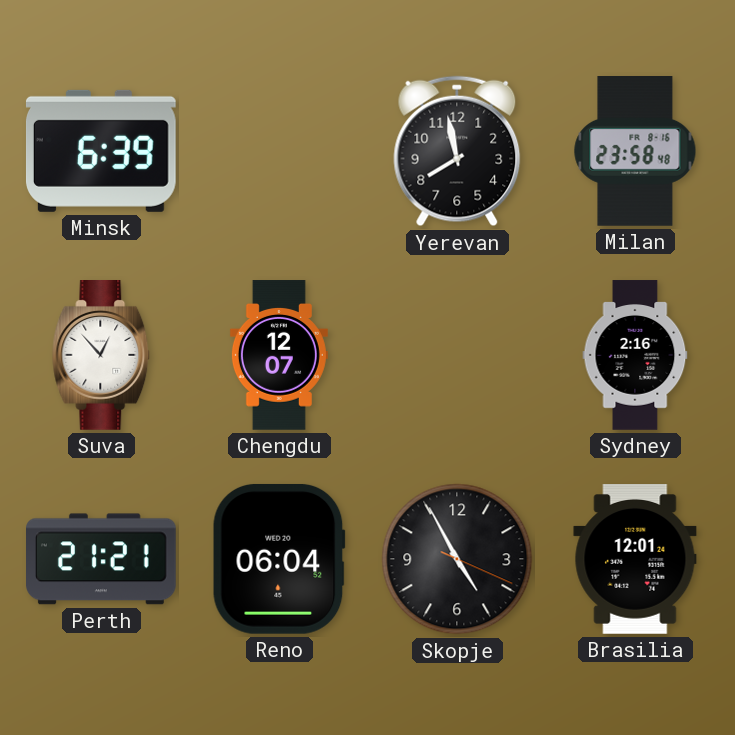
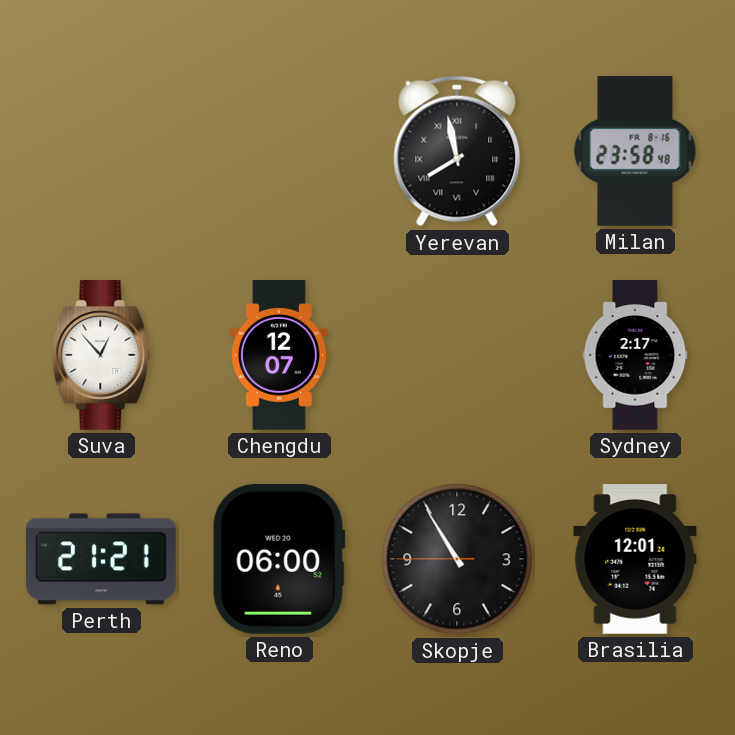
Minsk: 6:39 -> none (101, 151)
Yerevan numerals: Arabic -> Roman (457, 151)
Sydney: 2:16 -> 2:17 (635, 355)
Reno: 06:04 -> 06:00 (279, 559)
Skopje: 4:55 -> 10:54 (457, 559)
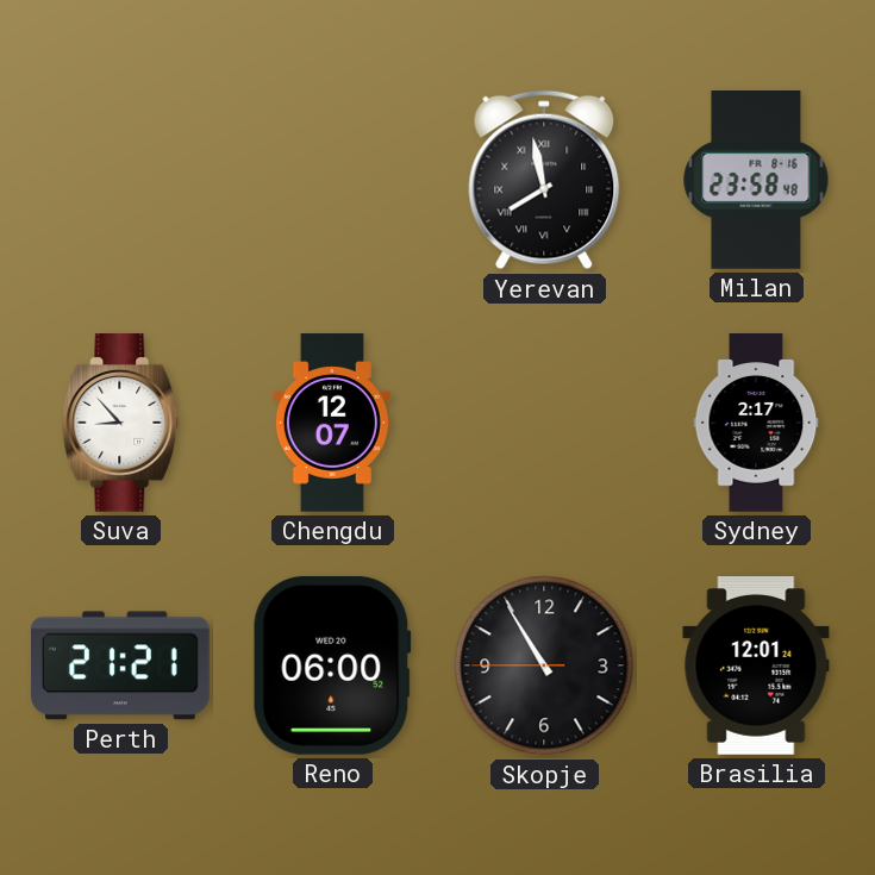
Suva: 12:53 -> 8:53 (120, 424)
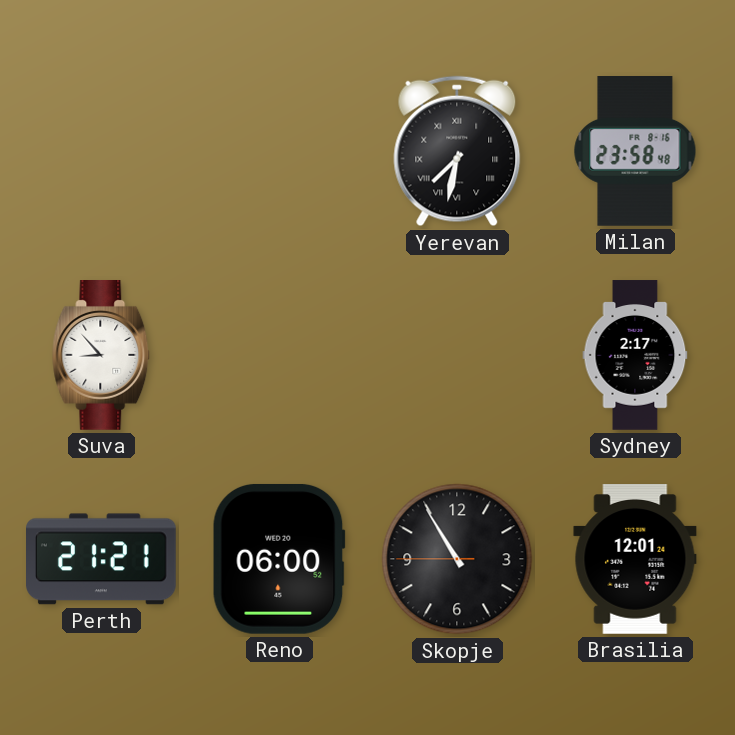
Yerevan: 7:58 -> 7:32 (457, 151)
Chengdu: 12:07 -> none (332, 423)
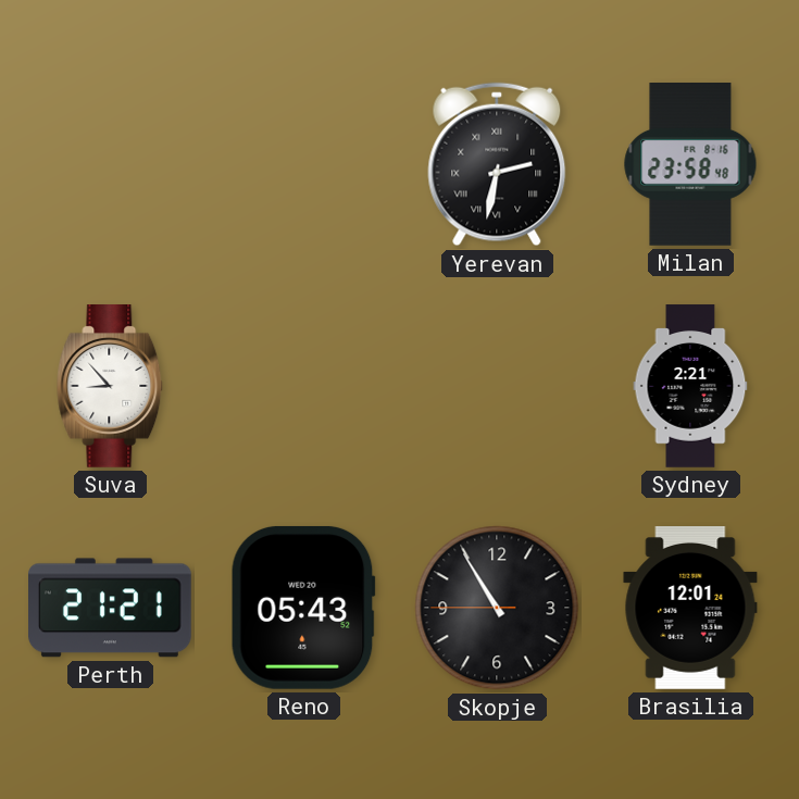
Yerevan: 7:32 -> 2:32 (497, 164)
Sydney: 2:17 -> 2:21 (690, 386)
Reno: 06:00 -> 05:43 (303, 608)
